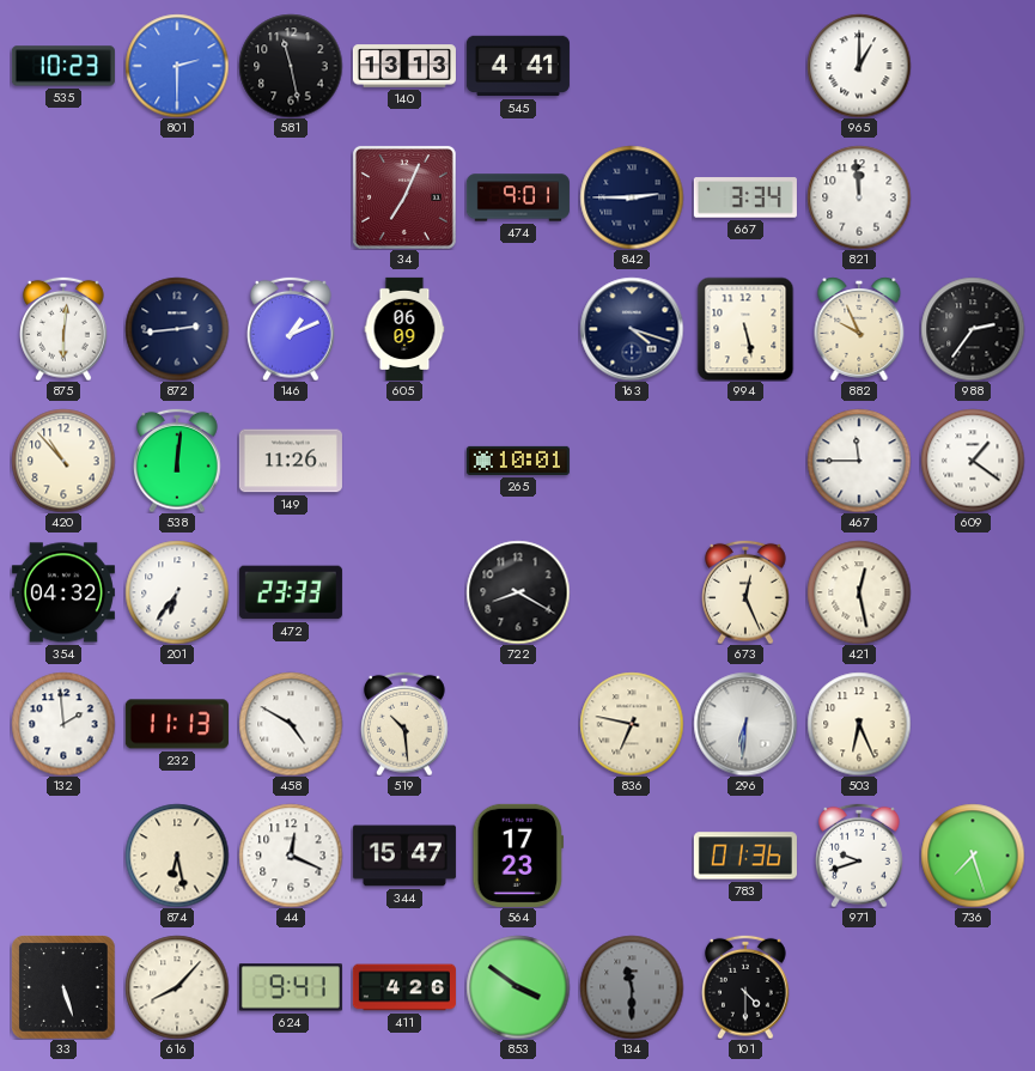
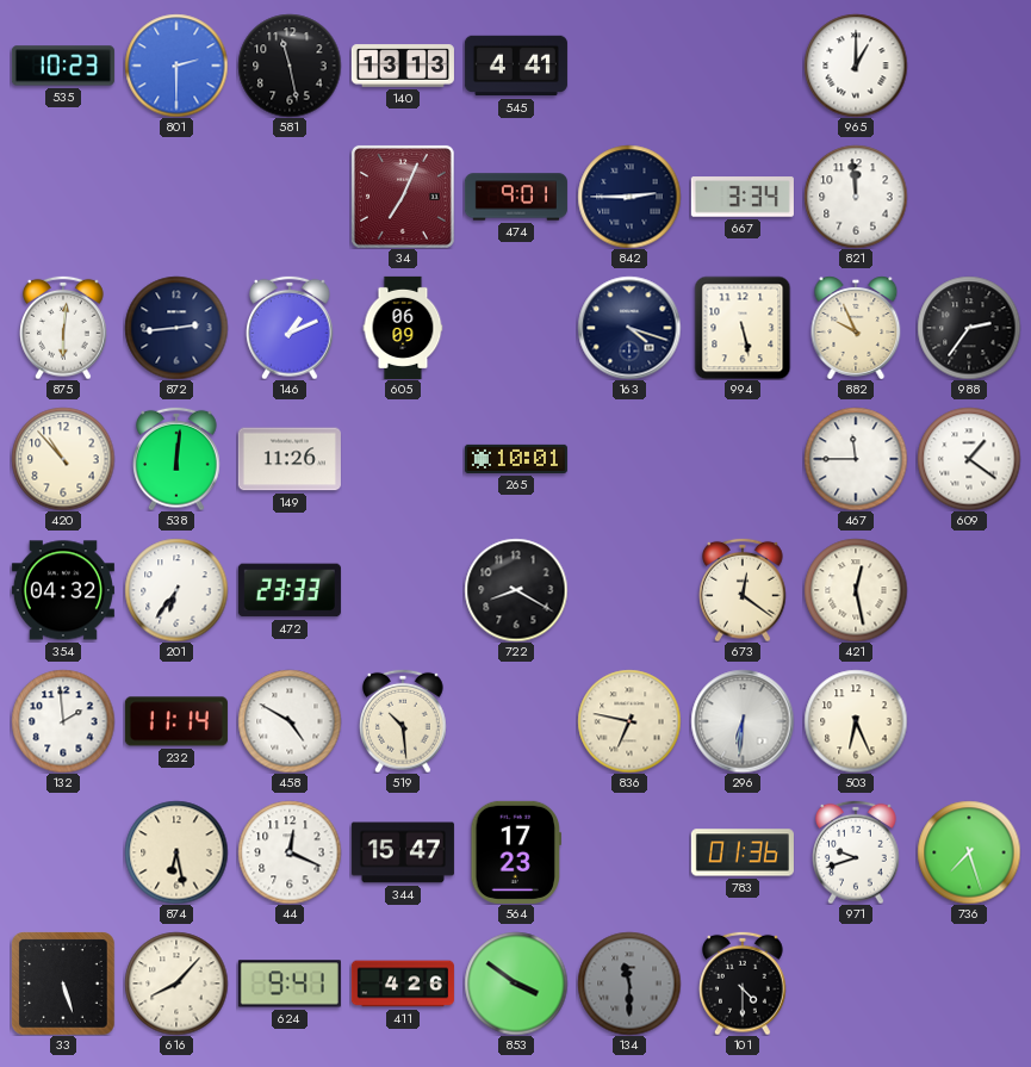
673: 12:26 -> 12:21 (743, 590)
232: 11:13 -> 11:14 (176, 721)
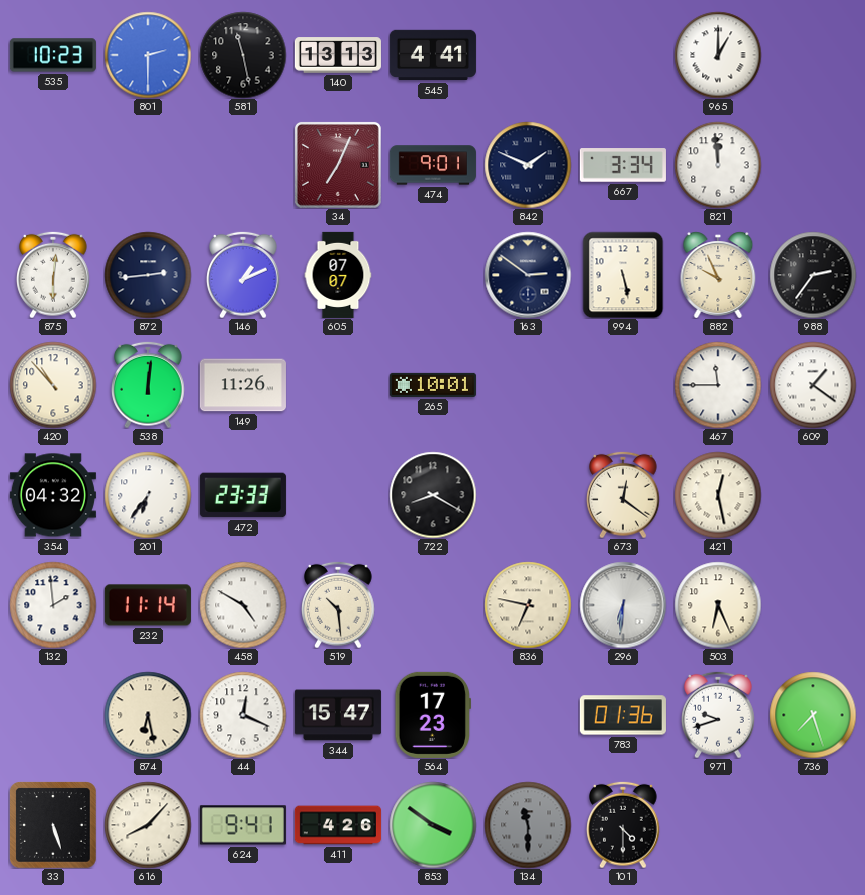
842: 2:45 -> 1:49 (528, 165)
605: 06:09 -> 07:07 (338, 275)
163: 4:18 -> 2:51 (528, 275)
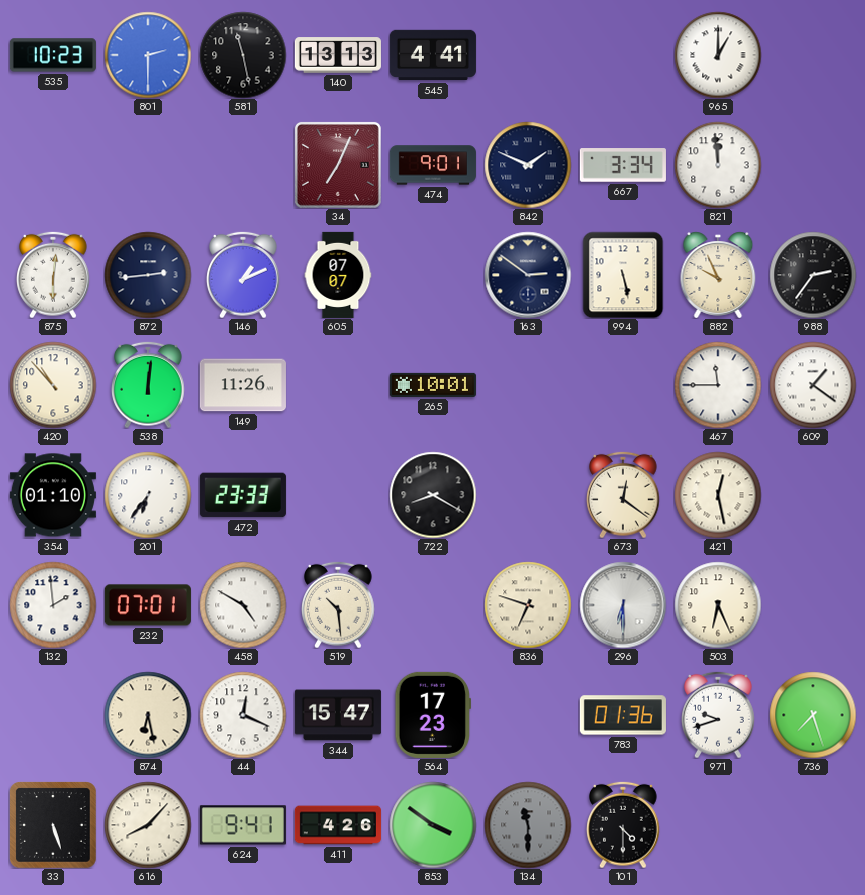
354: 04:32 -> 01:10 (53, 495)
232: 11:14 -> 07:01 (148, 605)
836: 6:47 -> 6:48 (528, 605)
296: 6:31 -> 6:30 (623, 605)
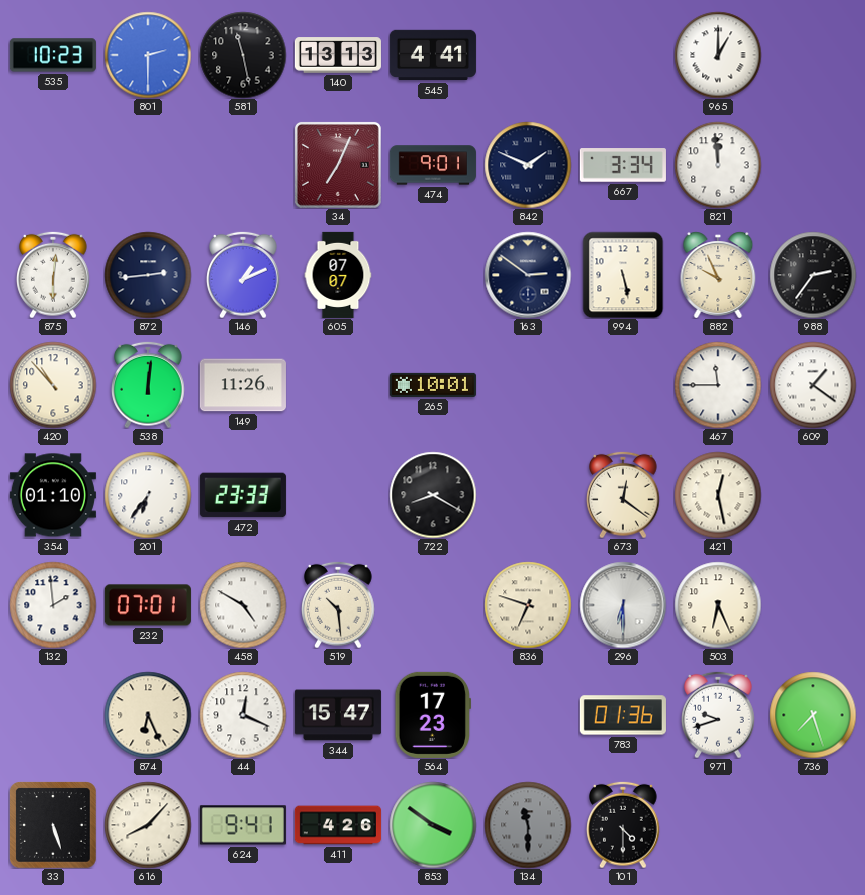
874: 6:28 -> 6:26 (148, 715)
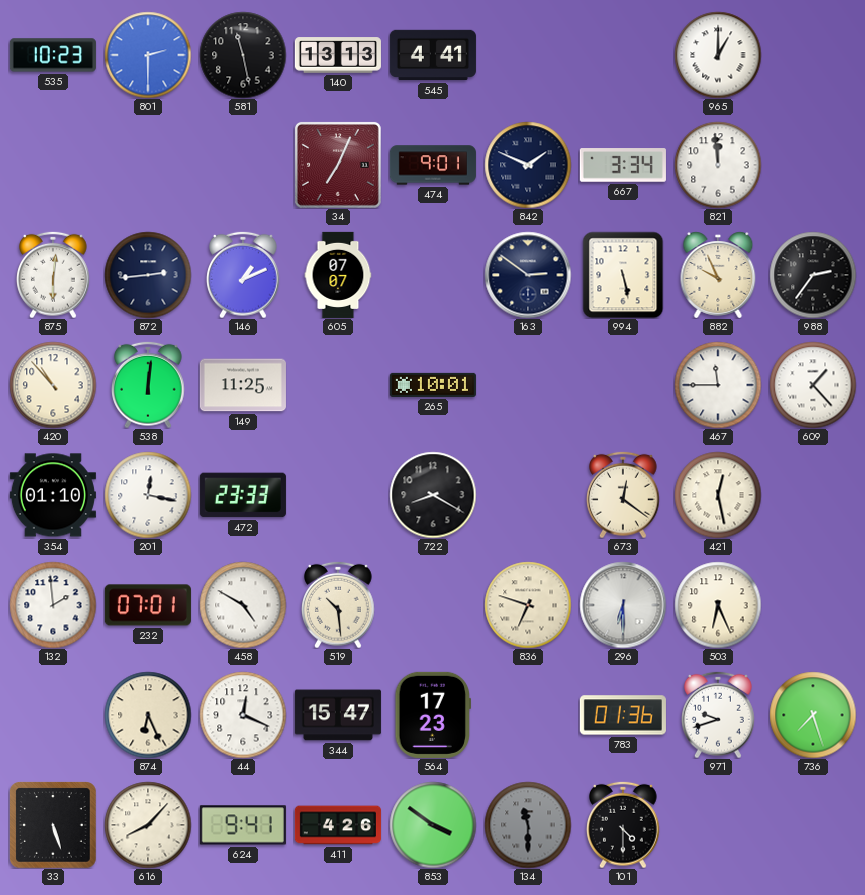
149: 11:26 -> 11:25 (243, 385)
609: 1:21 -> 1:23 (813, 385)
201: 6:36 -> 12:17 (148, 495)
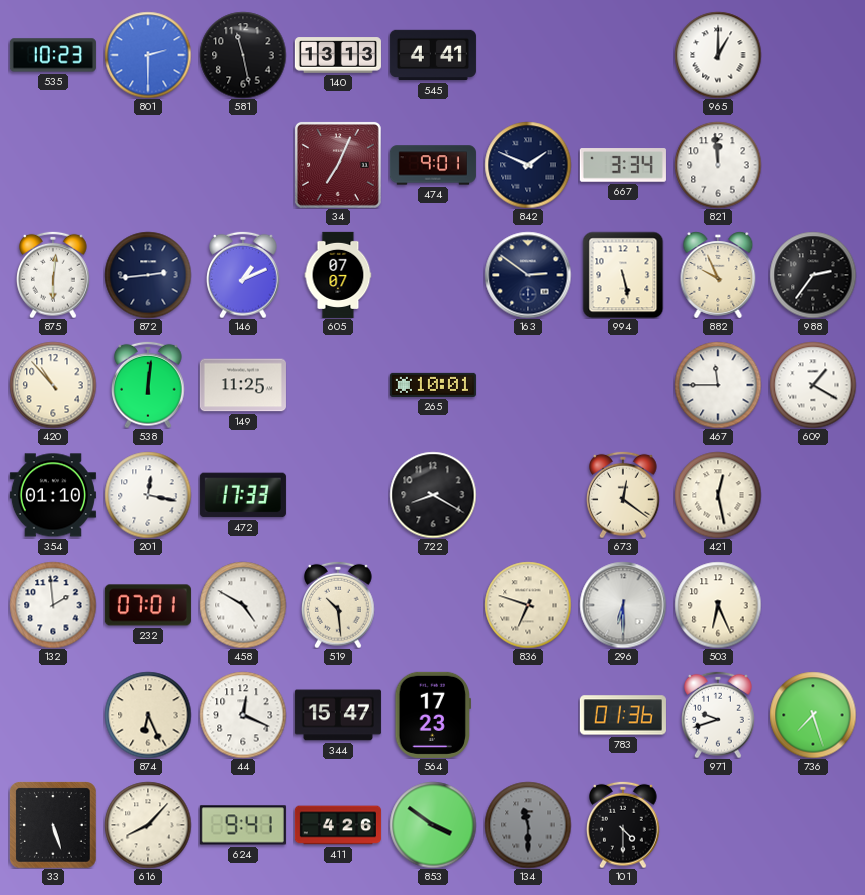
609: 1:23 -> 1:20 (813, 385)
472: 23:33 -> 17:33 (243, 495)
